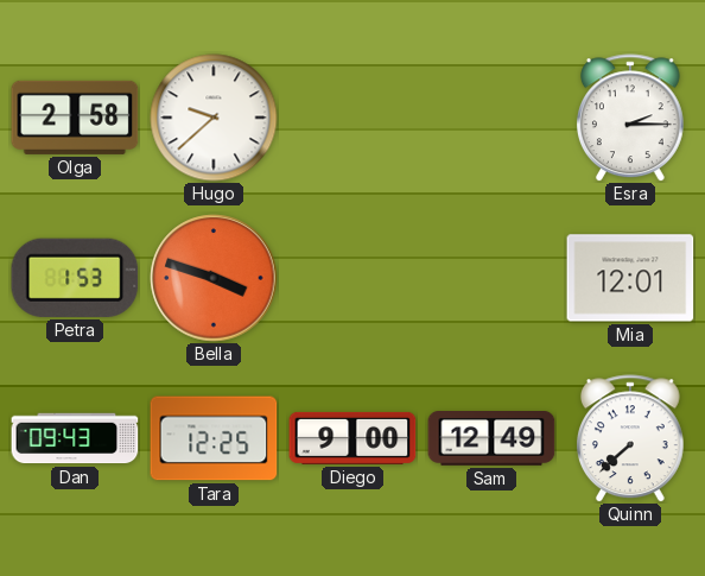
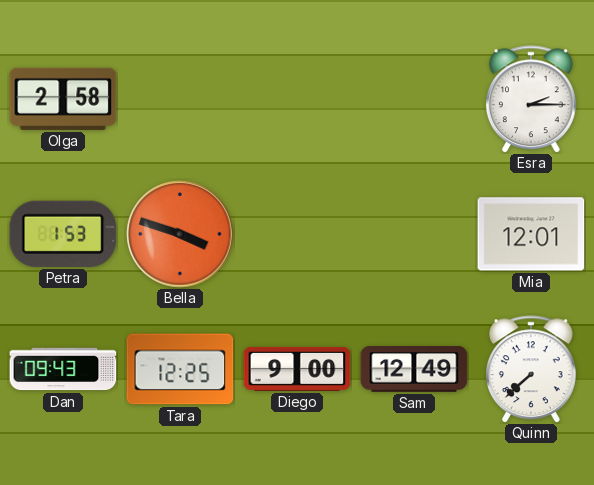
Hugo: 9:38 -> none (214, 118)
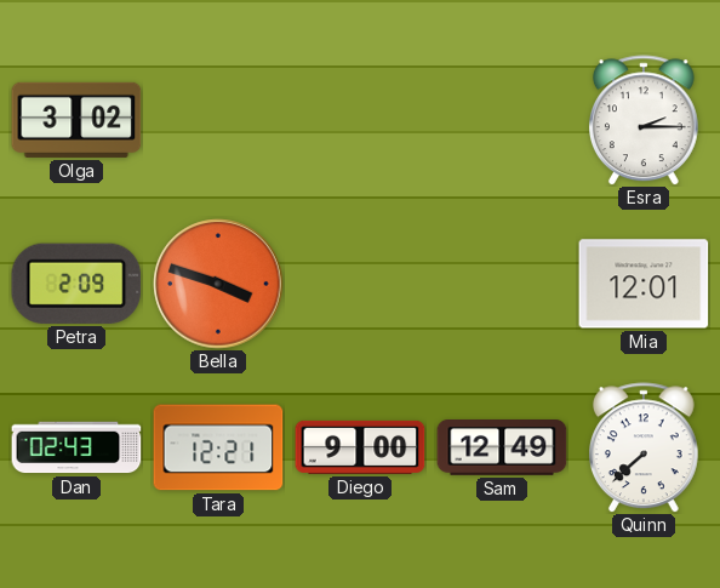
Olga: 2:58 -> 3:02 (76, 120)
Petra: 1:53 -> 2:09 (76, 284)
Dan: 09:43 -> 02:43 (76, 447)
Tara: 12:25 -> 12:21 (218, 447)
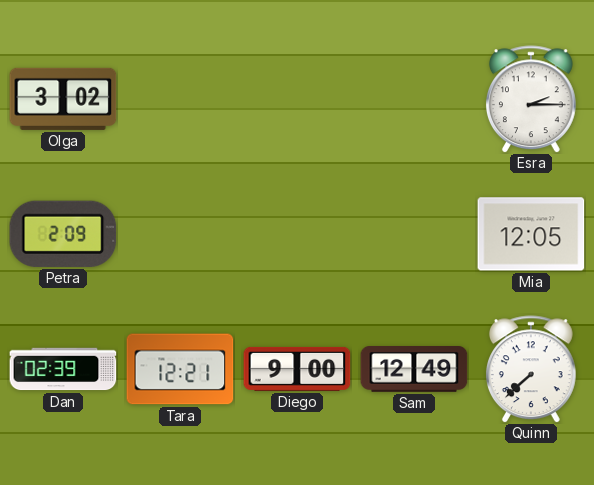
Bella: 3:48 -> none (218, 284)
Mia: 12:01 -> 12:05 (531, 234)
Dan: 02:43 -> 02:39 (63, 369)
